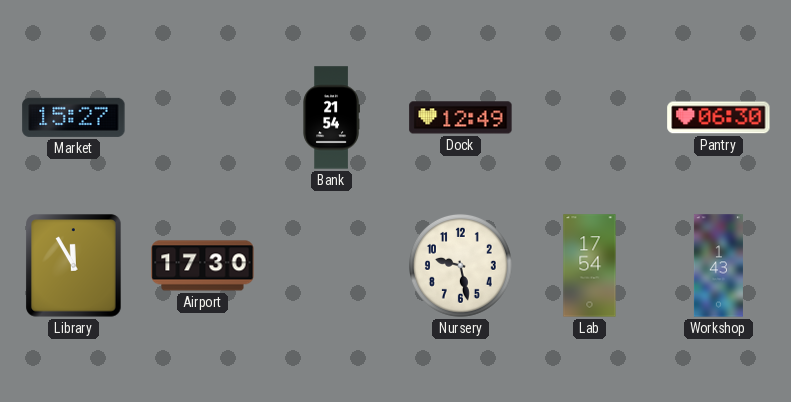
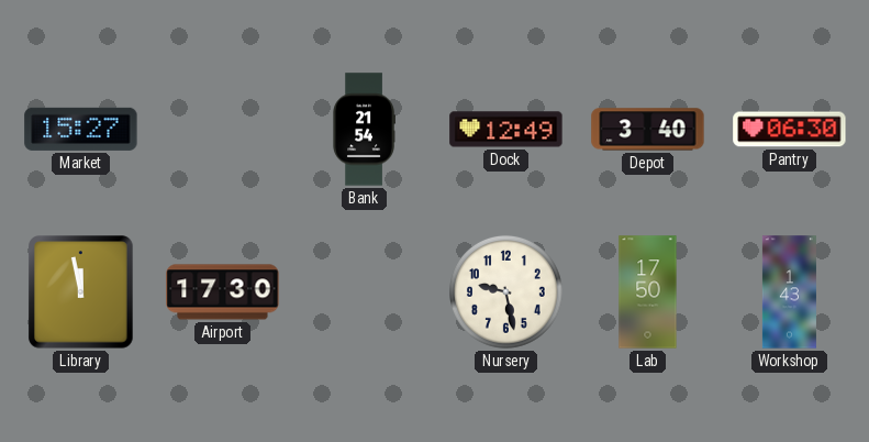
Depot: none -> 3:40 (648, 130)
Library: 11:55 -> 11:58 (81, 292)
Lab: 17:54 -> 17:50 (648, 292)
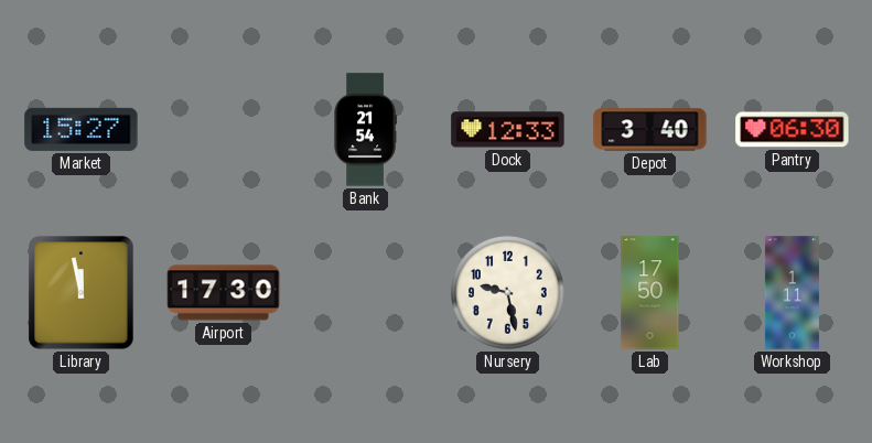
Dock: 12:49 -> 12:33 (508, 130)
Workshop: 1:43 -> 1:11 (792, 293)
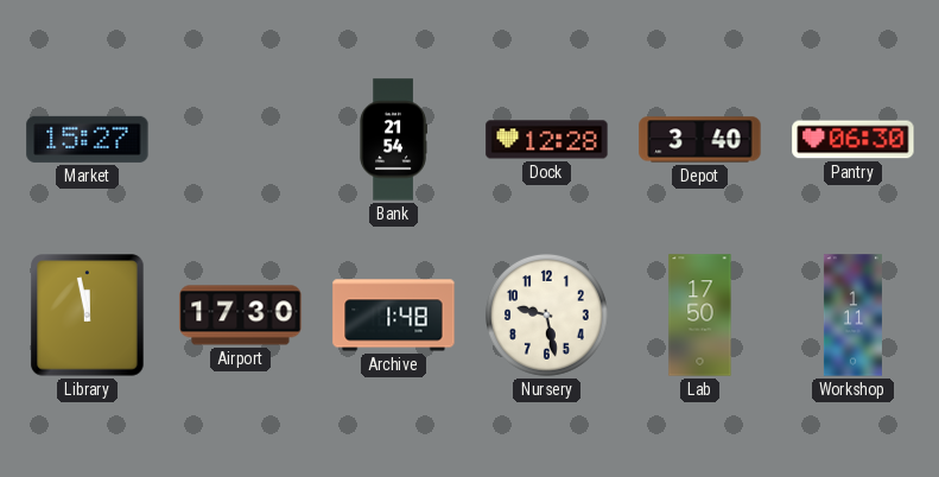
Dock: 12:33 -> 12:28 (547, 140)
Archive: none -> 1:48 (394, 316)
